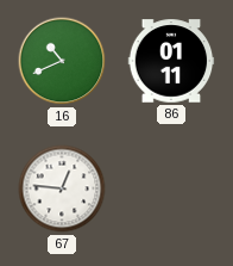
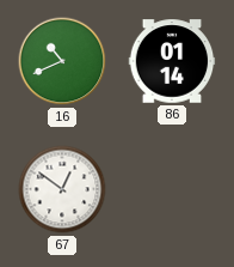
86: 01:11 -> 01:14 (172, 61)
67: 12:46 -> 12:51 (62, 189)
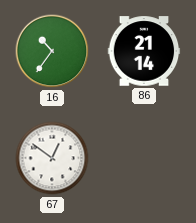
16: 10:41 -> 10:36 (52, 51)
86: 01:14 -> 21:14 (144, 51)
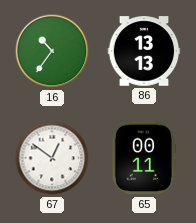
86: 21:14 -> 13:13 (144, 51)
65: none -> 00:11 (144, 158)
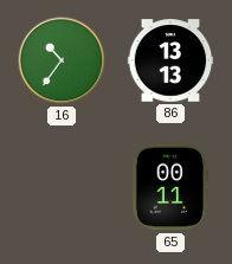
67: 12:51 -> none (52, 158)
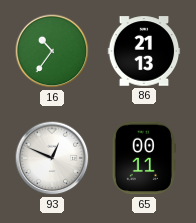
86: 13:13 -> 21:13 (144, 51)
93: none -> 12:49 (52, 158)
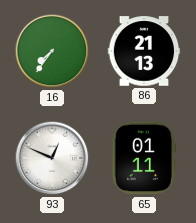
16: 10:36 -> 7:36 (52, 51)
65: 00:11 -> 01:11 (144, 158)
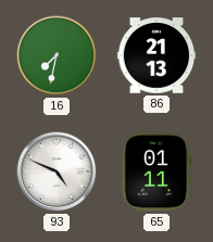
16: 7:36 -> 7:32 (57, 55)
93: 12:49 -> 4:49 (57, 171)
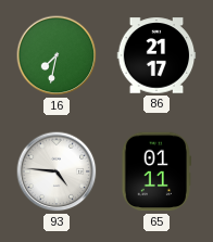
86: 21:13 -> 21:17 (156, 55)
93: 4:49 -> 4:46 (57, 171)
